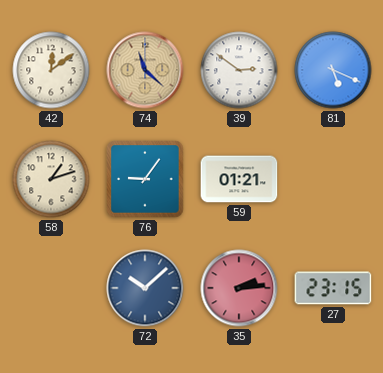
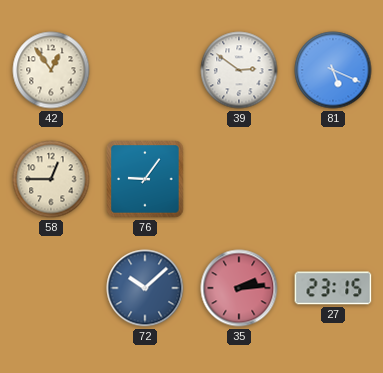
42: 12:09 -> 12:54 (51, 70)
74: 11:22 -> none (145, 70)
58: 1:12 -> 12:45 (51, 179)
59: 01:21 -> none (239, 179)
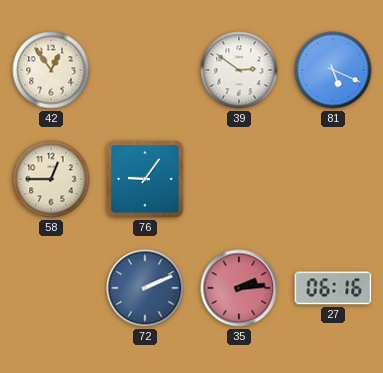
72: 10:08 -> 2:11 (145, 288)
27: 23:15 -> 06:16 (333, 288)
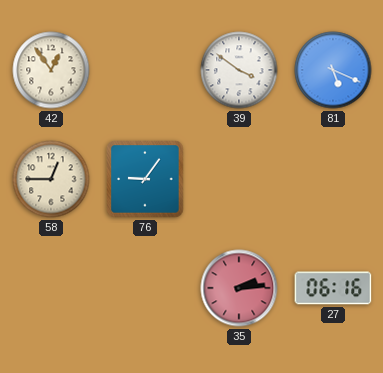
39: 2:51 -> 3:51 (239, 70)
72: 2:11 -> none (145, 288)
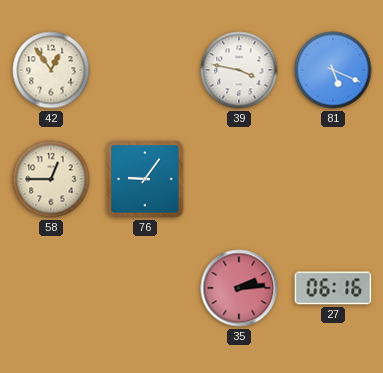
39: 3:51 -> 3:47 (239, 70)
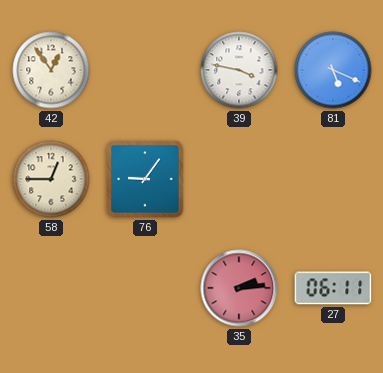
27: 06:16 -> 06:11 (333, 288)
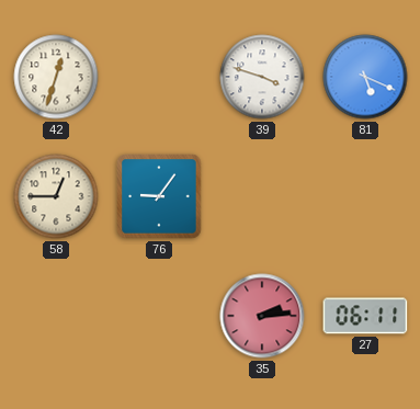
42: 12:54 -> 12:33 (56, 77)
39: 3:47 -> 3:48 (262, 77)
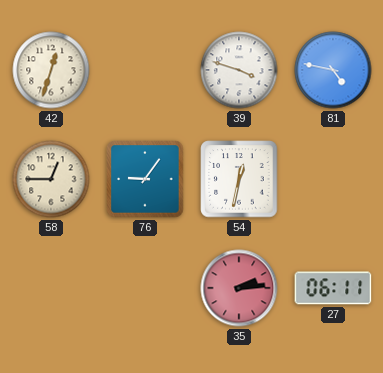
81: 5:19 -> 4:47 (333, 70)
54: none -> 12:32 (239, 179)
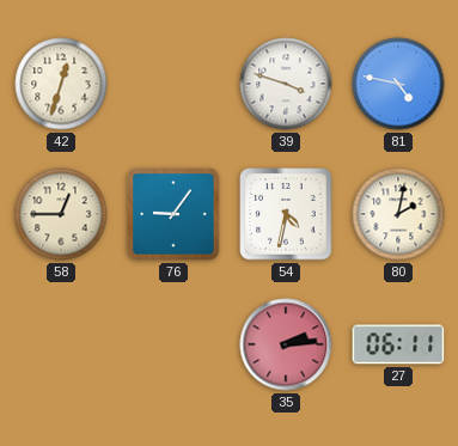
54: 12:32 -> 4:32 (286, 214)
80: none -> 2:02 (398, 214)
